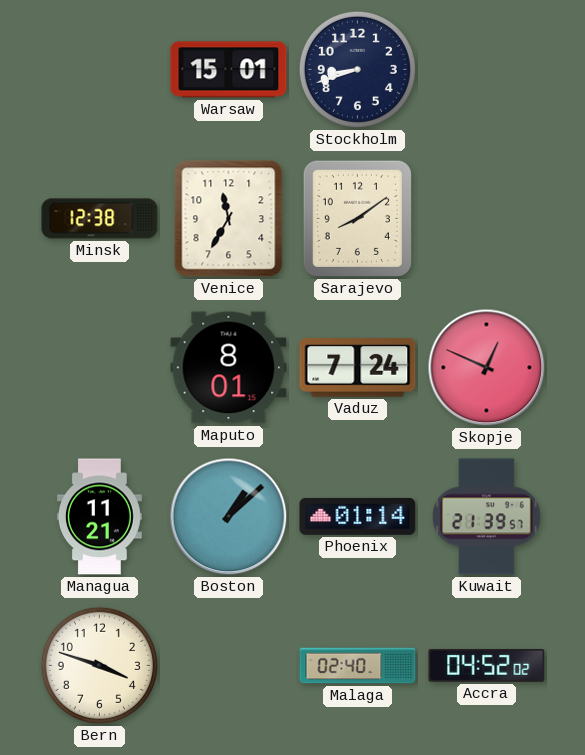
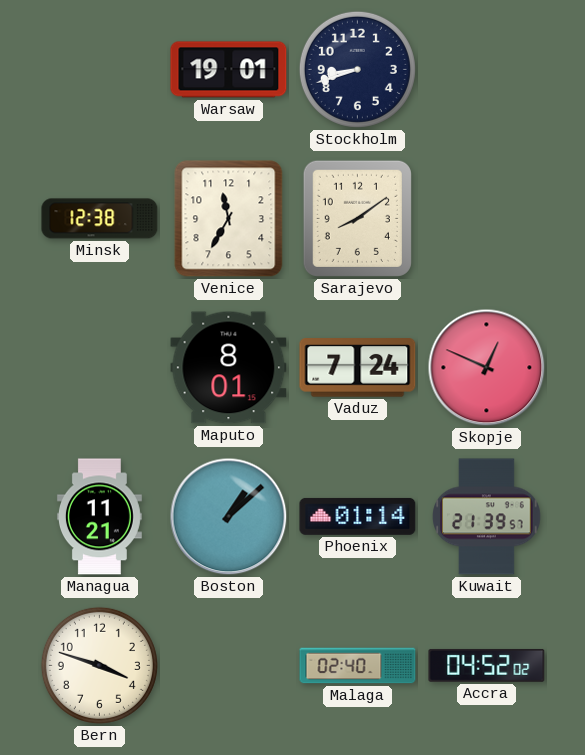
Warsaw: 15:01 -> 19:01 (229, 70)
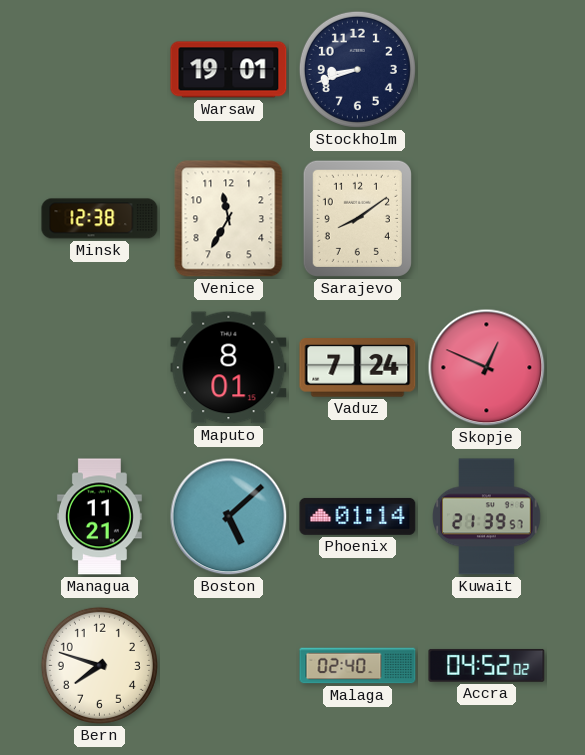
Boston: 1:08 -> 5:08 (229, 517)
Bern: 3:48 -> 7:48 (99, 665)
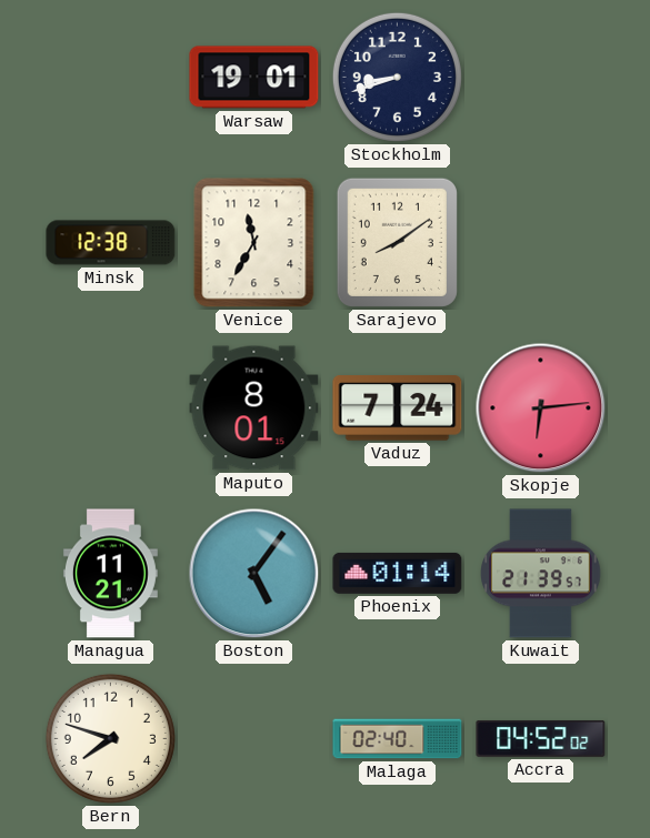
Skopje: 12:49 -> 6:14 (541, 408)
Boston: 5:08 -> 5:06 (254, 574)
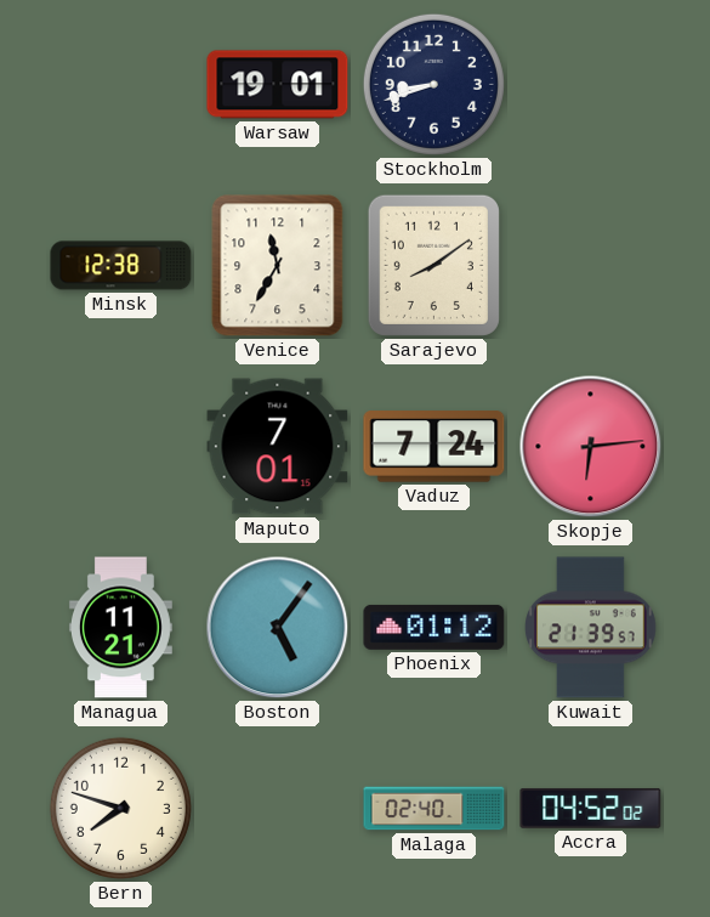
Maputo: 8:01 -> 7:01 (278, 447)
Phoenix: 01:14 -> 01:12 (434, 627)
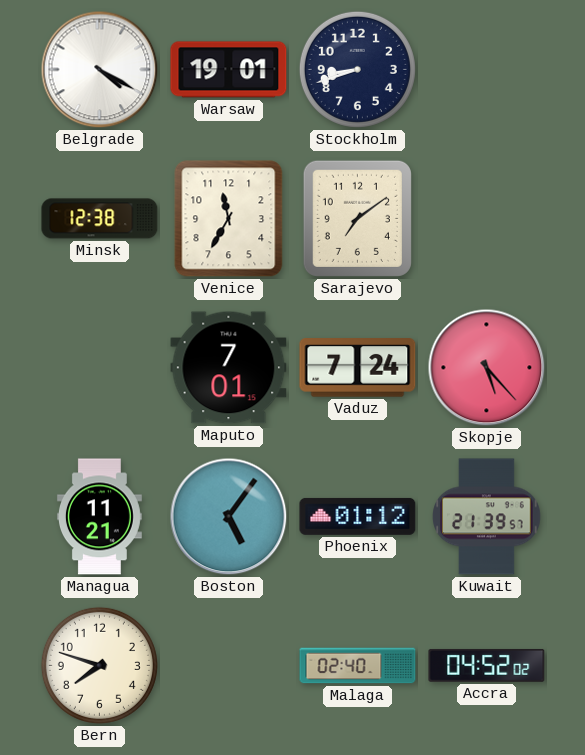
Belgrade: none -> 4:20 (100, 70)
Sarajevo: 8:09 -> 7:09 (357, 218)
Skopje: 6:14 -> 5:23 (487, 368)
